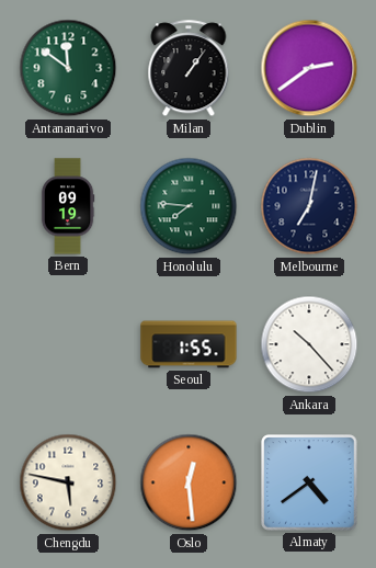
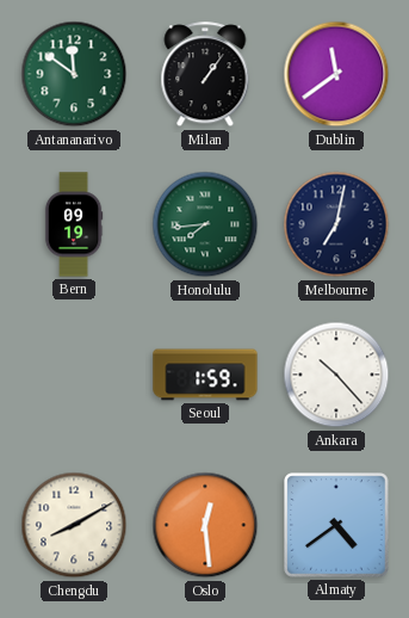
Dublin: 2:39 -> 11:39 (336, 74)
Honolulu: 7:46 -> 7:44 (205, 224)
Seoul: 1:55 -> 1:59 (205, 375)
Chengdu: 5:47 -> 8:10 (74, 525)
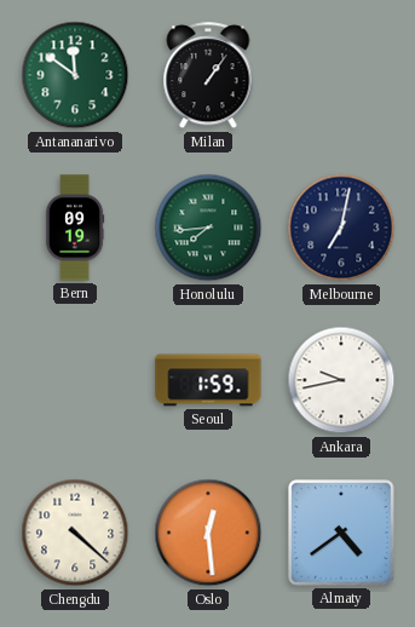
Dublin: 11:39 -> none (336, 74)
Ankara: 10:23 -> 9:43 (341, 380)
Chengdu: 8:10 -> 4:22 (75, 533)
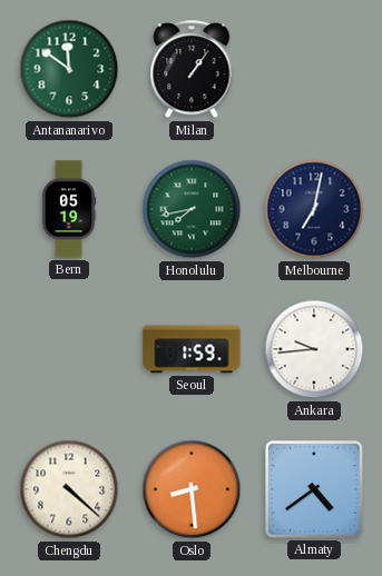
Bern: 09:19 -> 05:19 (69, 209)
Honolulu: 7:44 -> 7:43 (192, 209)
Ankara: 9:43 -> 9:44 (314, 349)
Oslo: 12:29 -> 8:29 (192, 489)
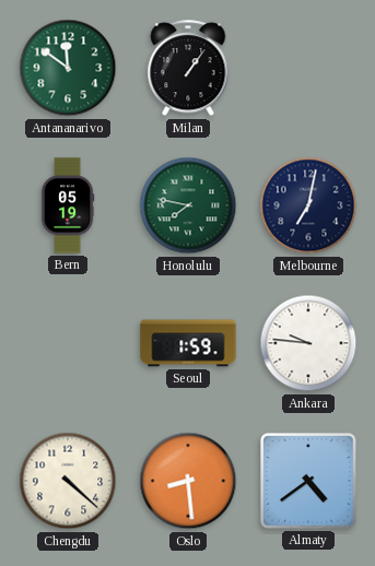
Honolulu: 7:43 -> 7:47 (188, 205)
Ankara: 9:44 -> 9:46 (308, 343)
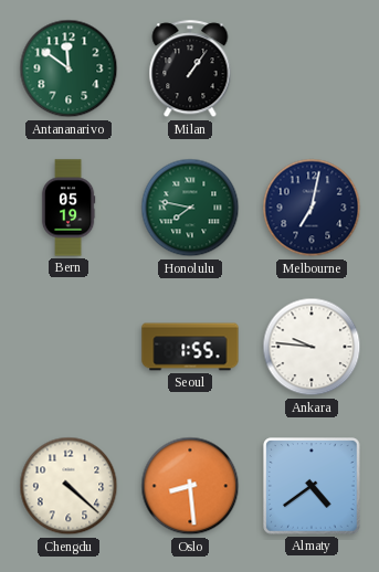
Seoul: 1:59 -> 1:55 (190, 347)
